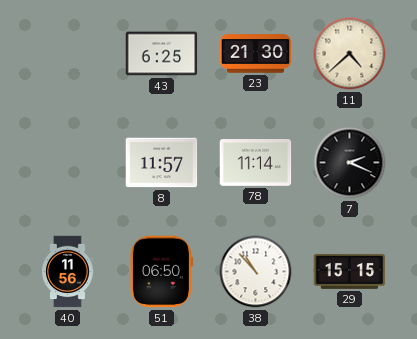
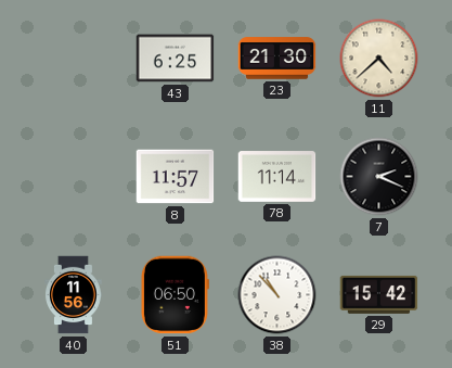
29: 15:15 -> 15:42 (379, 294)
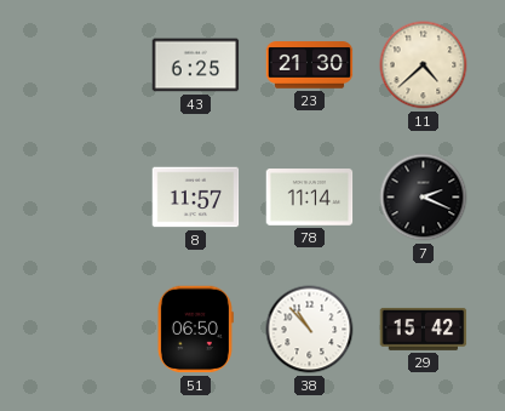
40: 11:56 -> none (74, 295)
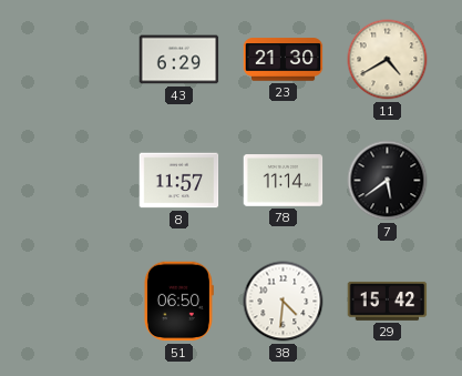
43: 6:25 -> 6:29 (179, 60)
11: 4:38 -> 4:40 (388, 60)
7: 2:19 -> 5:39 (388, 181)
38: 10:53 -> 4:31 (284, 302)
